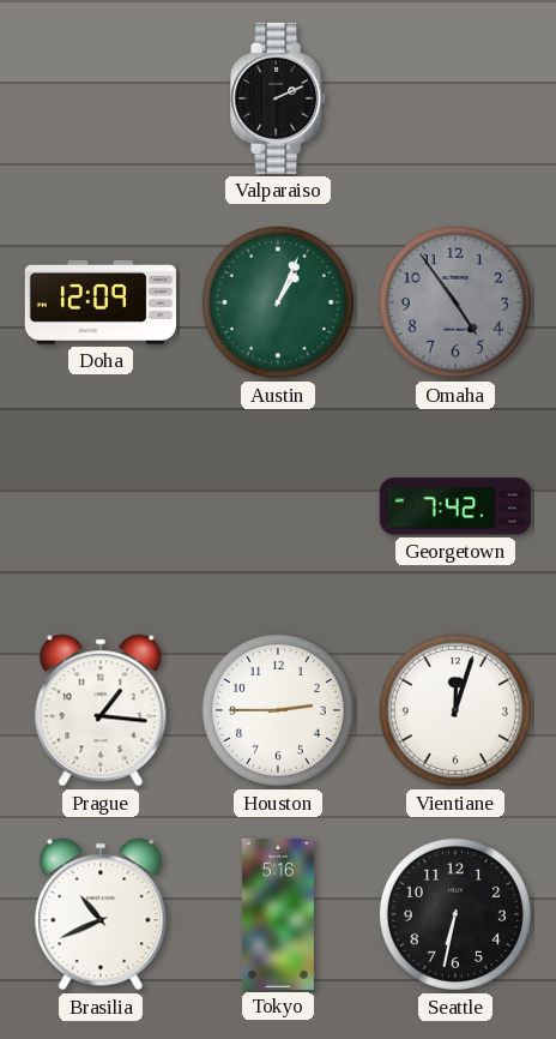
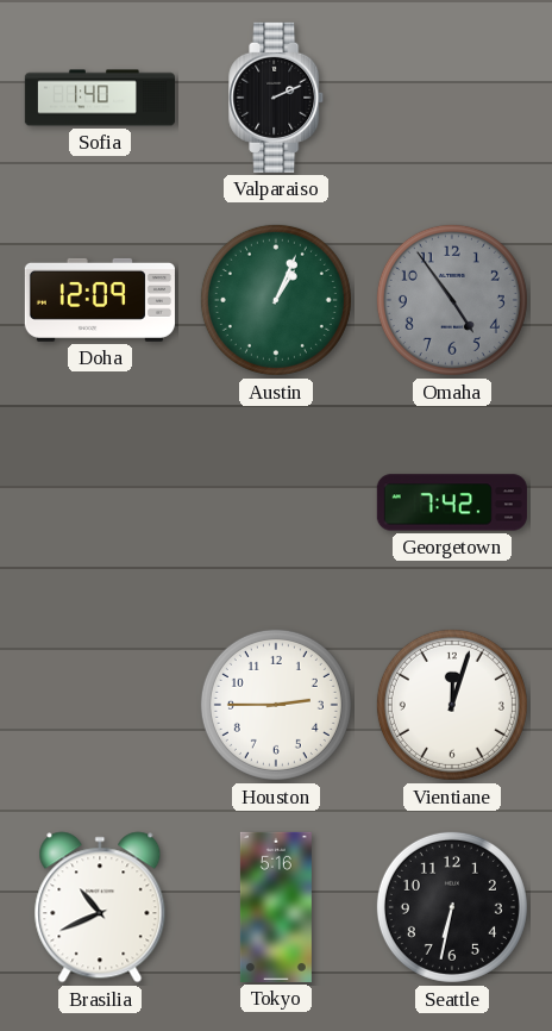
Sofia: none -> 1:40 (99, 98)
Prague: 1:16 -> none (101, 710)
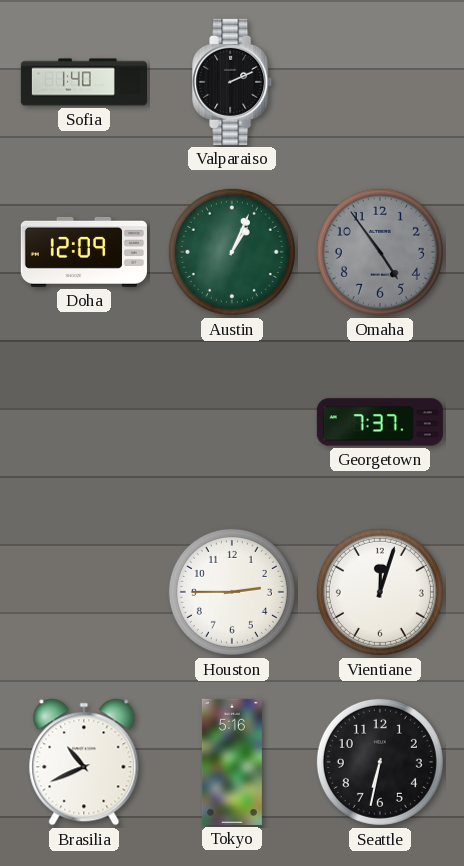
Georgetown: 7:42 -> 7:37 (380, 422)
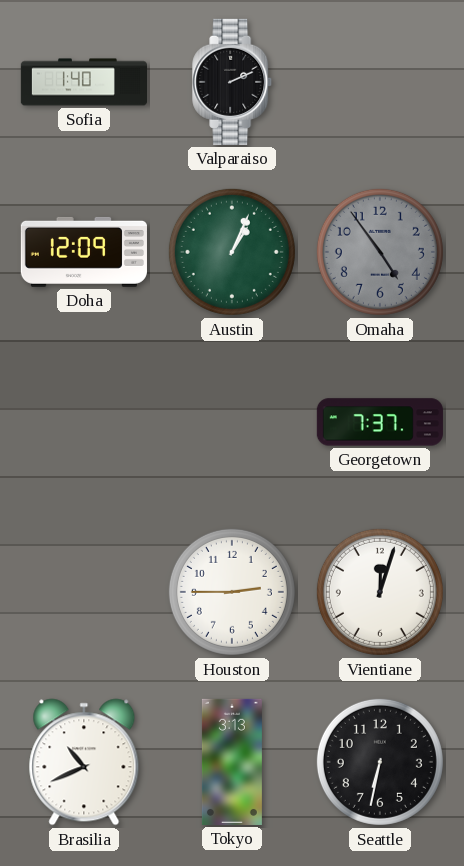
Tokyo: 5:16 -> 3:13 (232, 762)
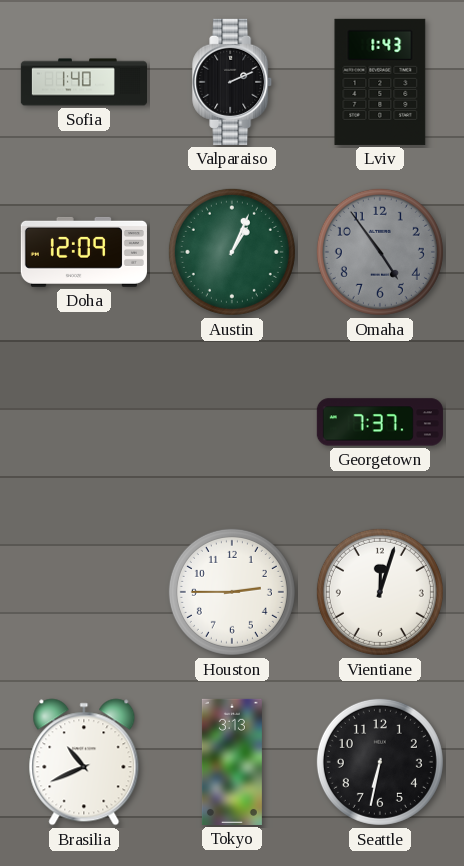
Lviv: none -> 1:43 (380, 82)
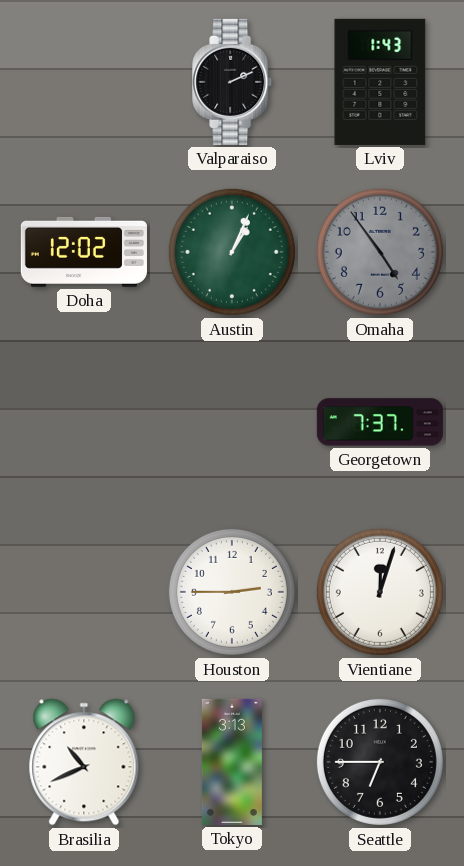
Sofia: 1:40 -> none (83, 82)
Doha: 12:09 -> 12:02 (84, 252)
Seattle: 6:32 -> 6:45 (380, 762)
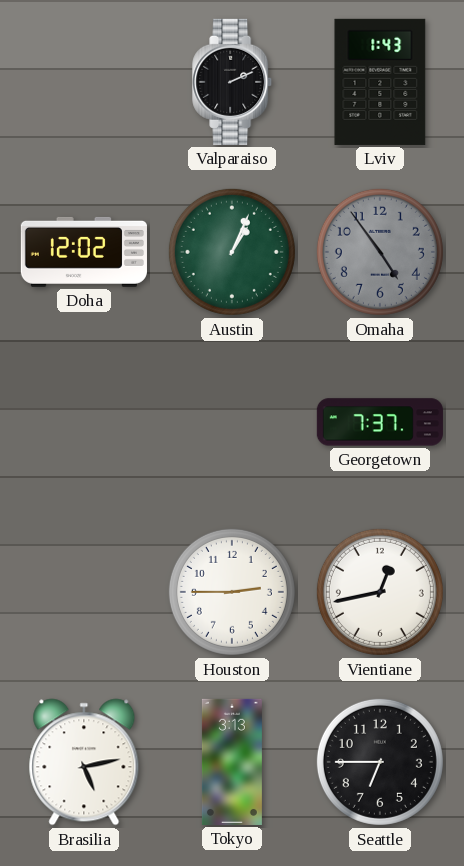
Vientiane: 12:03 -> 12:43 (380, 592)
Brasilia: 10:41 -> 5:13 (84, 762)
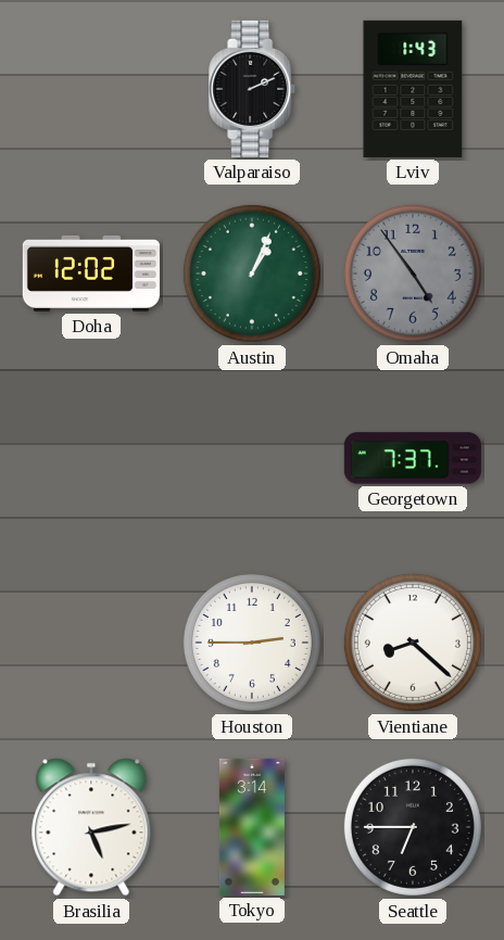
Vientiane: 12:43 -> 8:22 (413, 643)
Tokyo: 3:13 -> 3:14 (252, 827)
